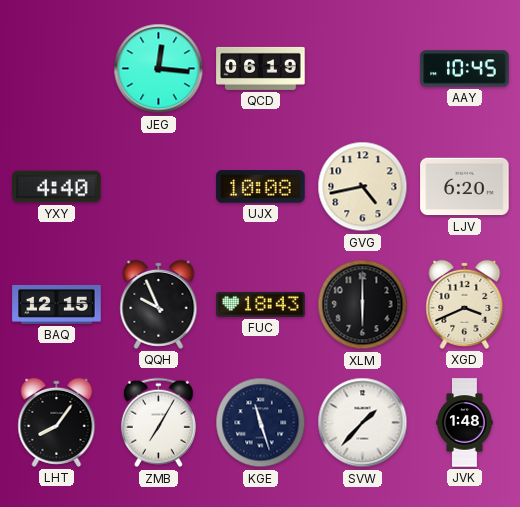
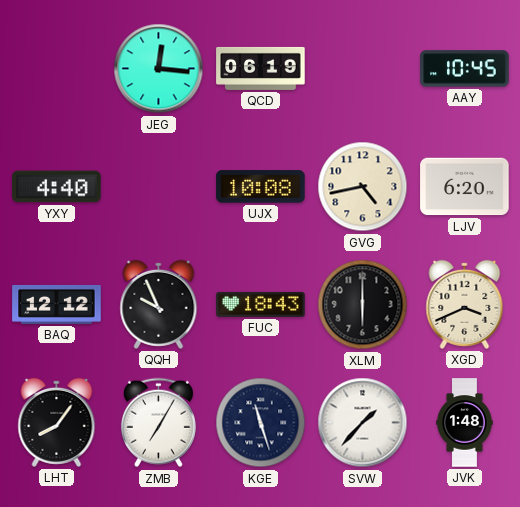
BAQ: 12:15 -> 12:12 (57, 305)
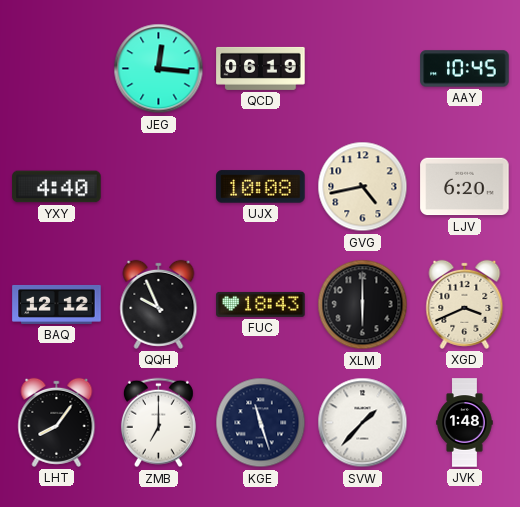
ZMB: 7:05 -> 7:00 (158, 423)
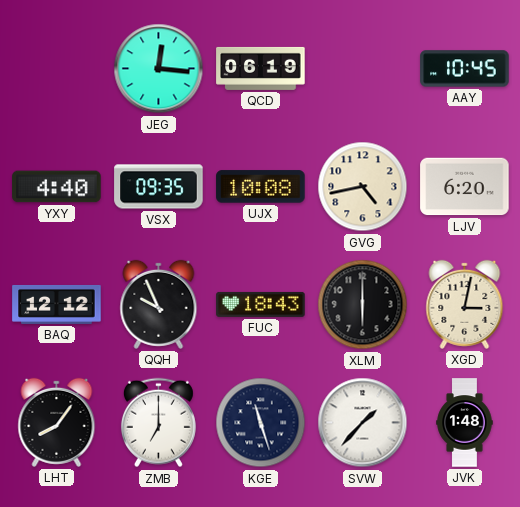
VSX: none -> 09:35 (159, 187)
XGD: 3:41 -> 3:02 (465, 304)
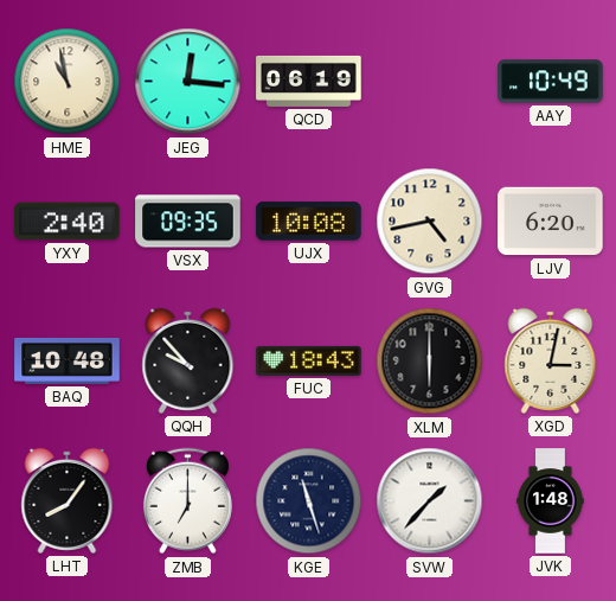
HME: none -> 10:58 (68, 82)
AAY: 10:45 -> 10:49 (551, 82)
YXY: 4:40 -> 2:40 (68, 222)
BAQ: 12:12 -> 10:48 (68, 362)
QQH: 9:56 -> 9:53 (188, 360)
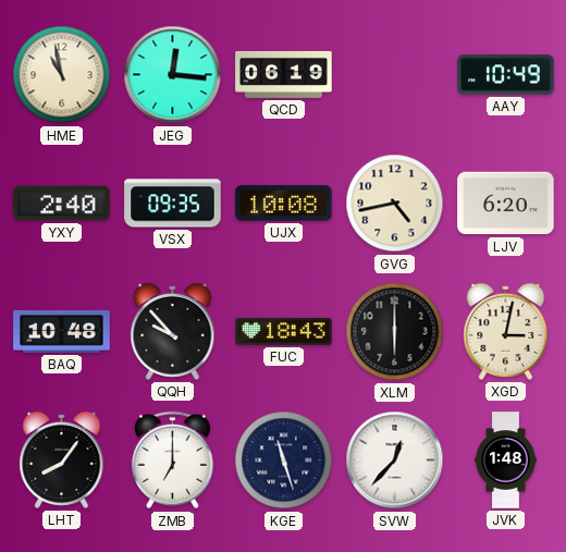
SVW: 1:37 -> 12:37 (395, 461)
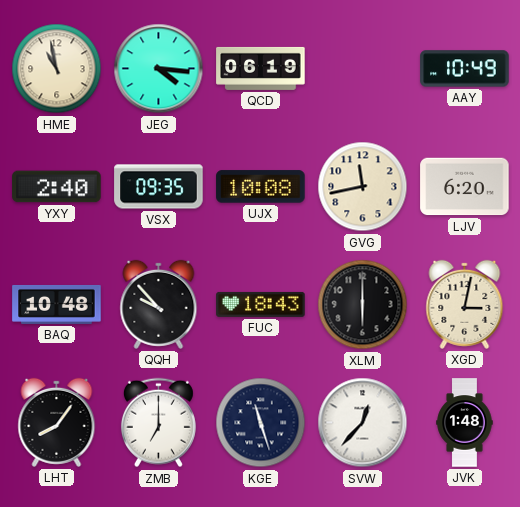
JEG: 12:16 -> 4:16 (159, 69)
GVG: 4:43 -> 11:43 (363, 187)
